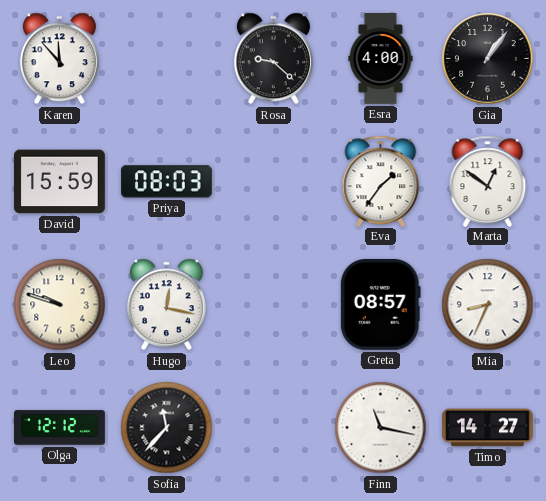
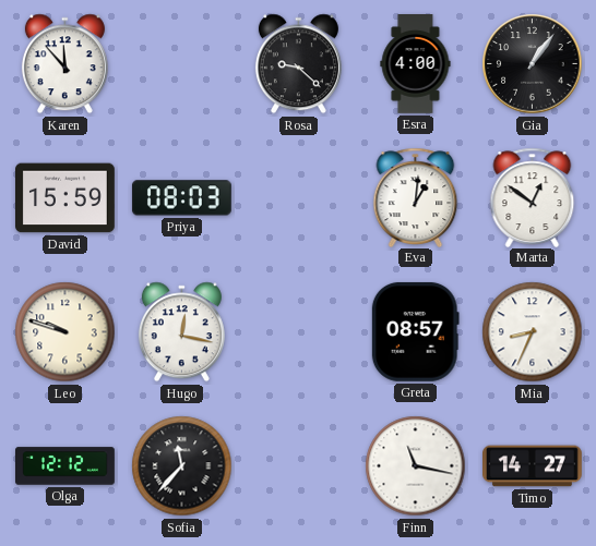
Eva: 1:36 -> 1:01 (416, 197)
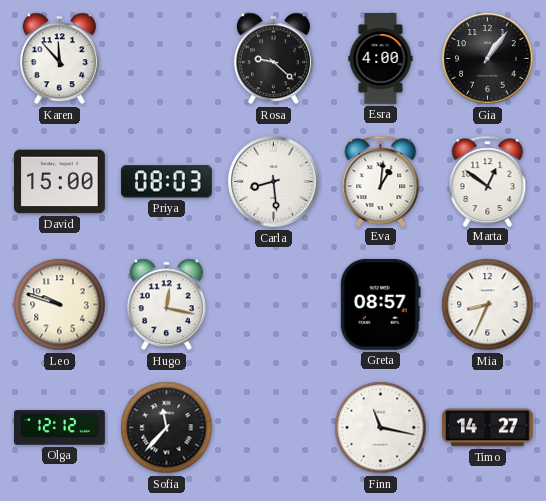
David: 15:59 -> 15:00 (60, 182)
Carla: none -> 8:29 (274, 182)
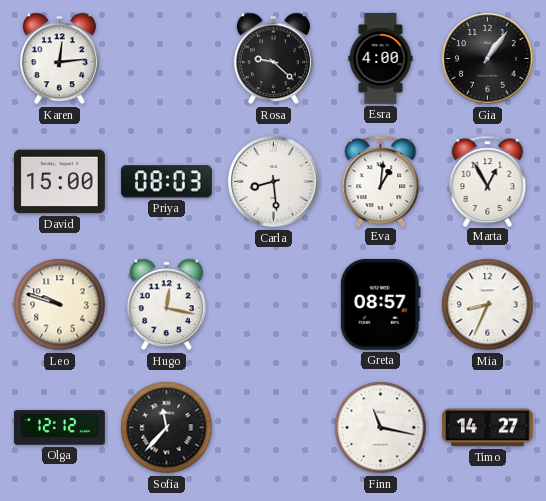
Karen: 11:53 -> 12:14 (59, 59)
Marta: 12:51 -> 12:55 (488, 181)
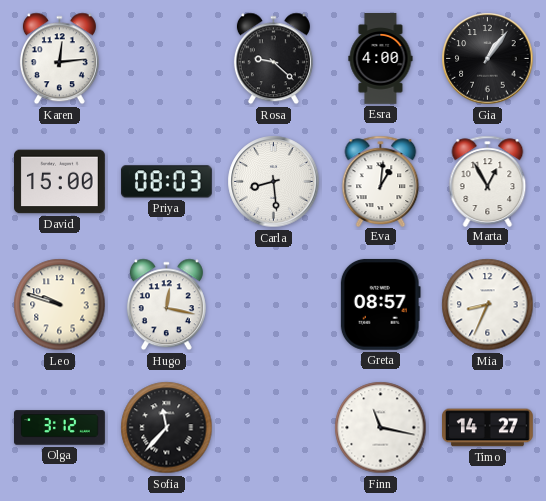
Olga: 12:12 -> 3:12 (60, 428)
